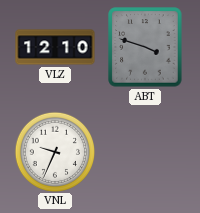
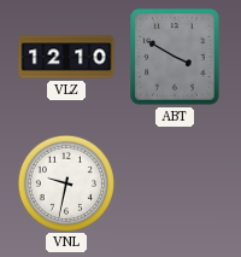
ABT: 3:48 -> 3:50 (175, 57)
VNL: 9:34 -> 9:32 (65, 182)
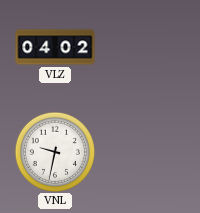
VLZ: 12:10 -> 04:02 (55, 47)
ABT: 3:50 -> none (175, 57)
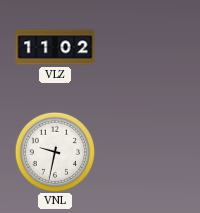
VLZ: 04:02 -> 11:02 (55, 47)
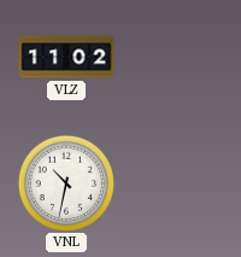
VNL: 9:32 -> 10:32 (65, 182)
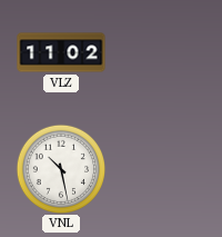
VNL: 10:32 -> 10:28 (60, 168)
